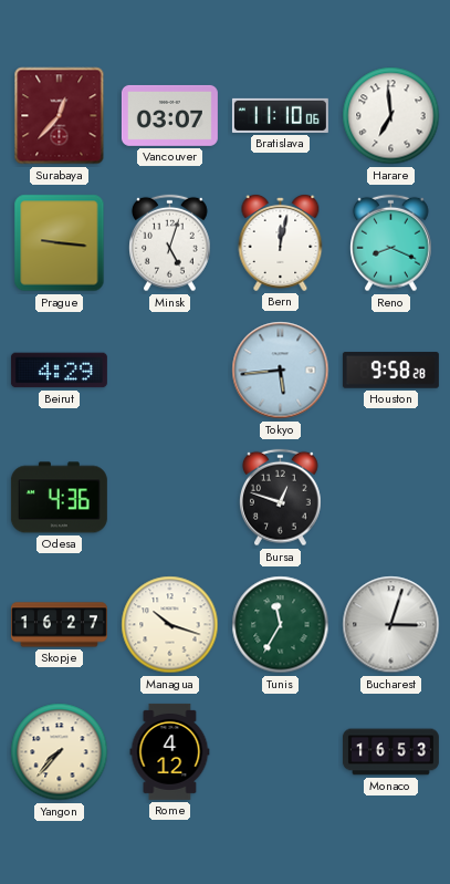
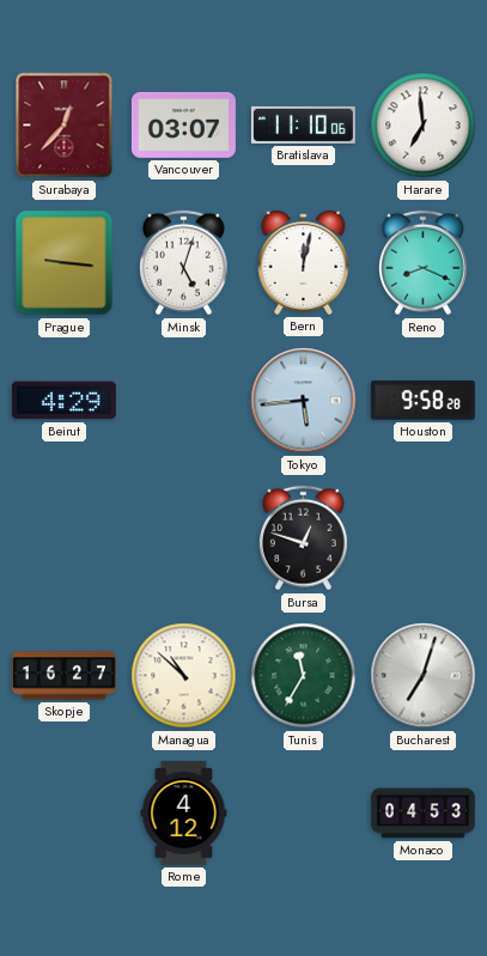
Odesa: 4:36 -> none (59, 498)
Managua: 10:18 -> 10:52 (184, 676)
Bucharest: 3:03 -> 7:03 (424, 676)
Yangon: 7:37 -> none (60, 752)
Monaco: 16:53 -> 04:53 (422, 814)
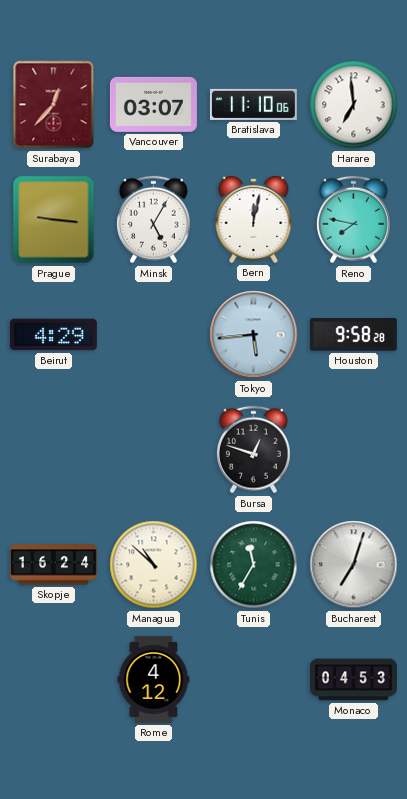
Minsk: 5:03 -> 5:05 (154, 220)
Reno: 8:19 -> 7:47 (354, 220)
Skopje: 16:27 -> 16:24 (53, 565)
